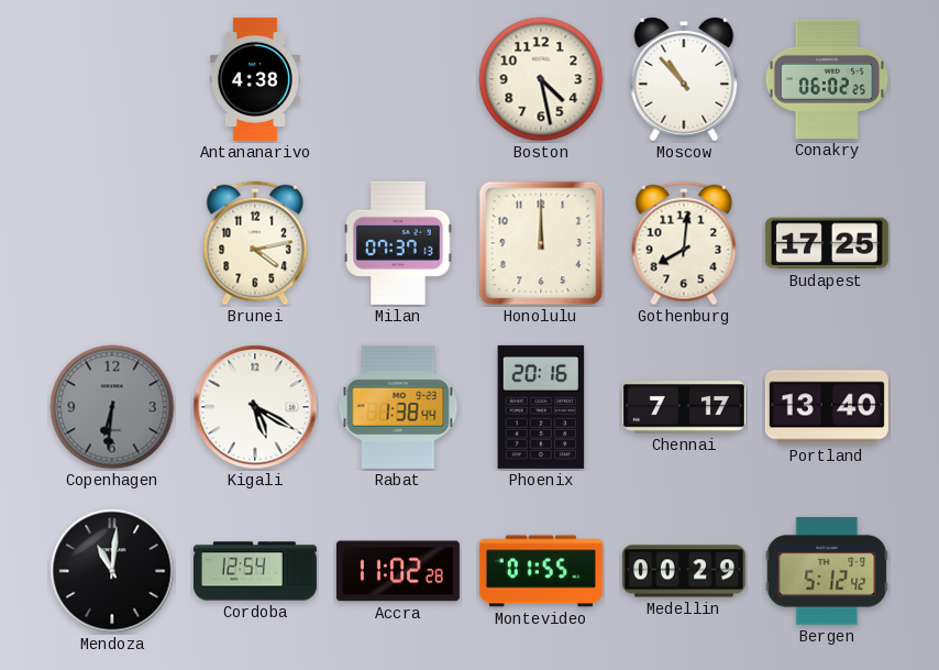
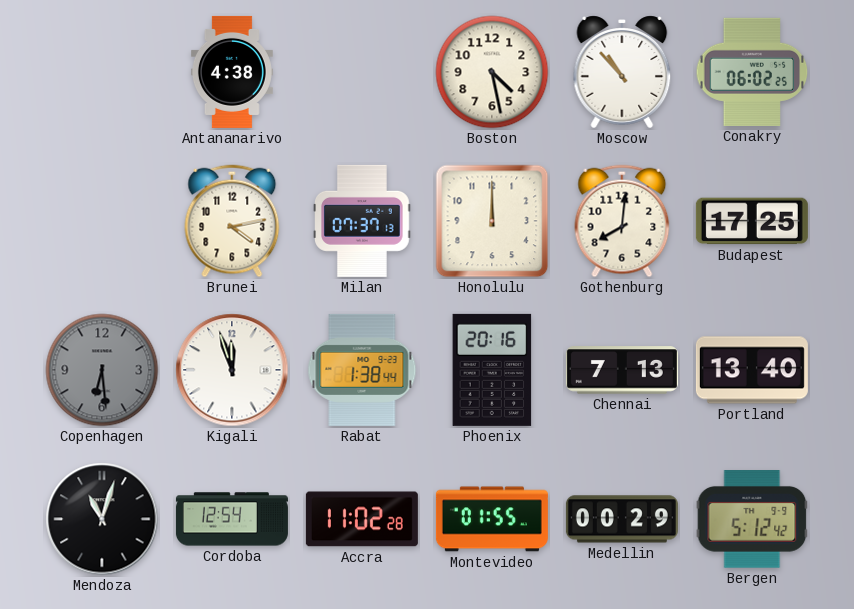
Copenhagen: 6:31 -> 6:29 (102, 370)
Kigali: 5:20 -> 11:57 (232, 370)
Chennai: 7:17 -> 7:13 (622, 370)
Mendoza: 11:01 -> 11:03 (102, 519)
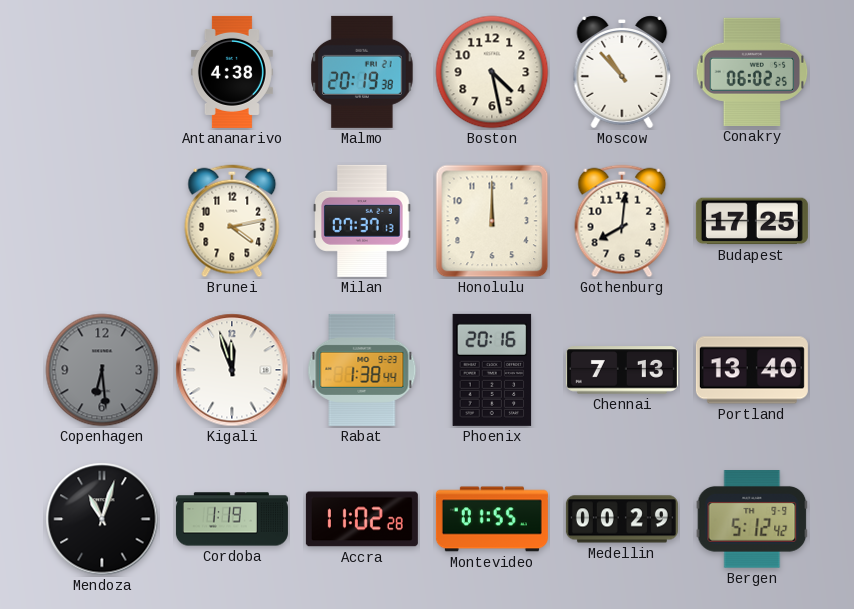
Malmo: none -> 20:19 (362, 72)
Cordoba: 12:54 -> 1:19 (232, 519)
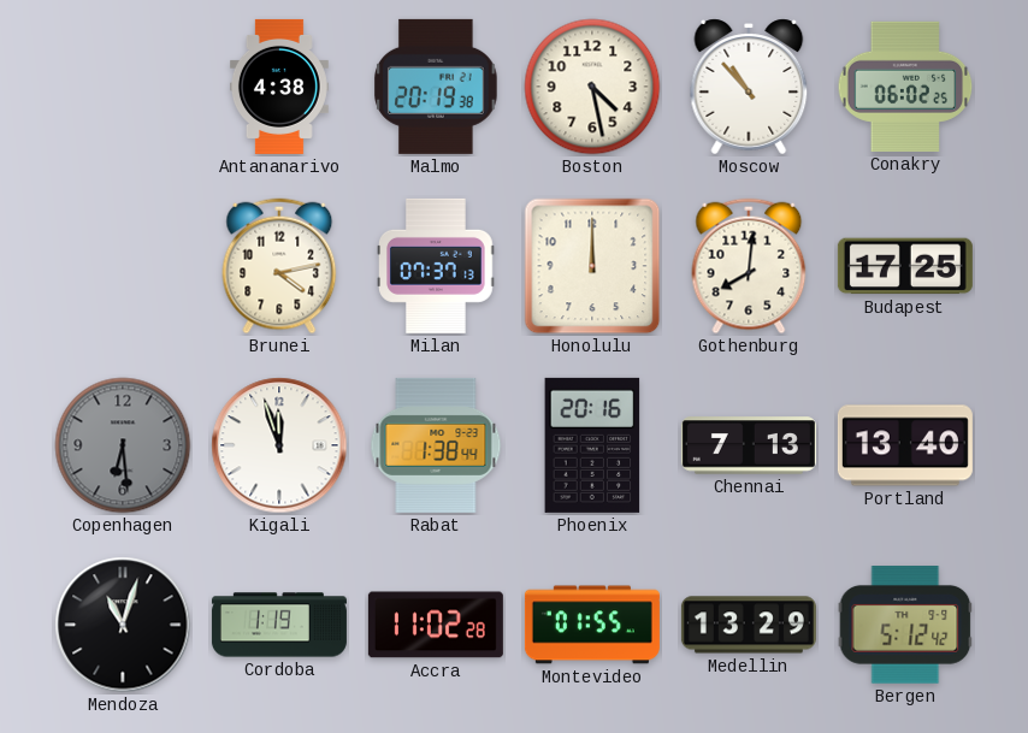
Medellin: 00:29 -> 13:29 (749, 625)
